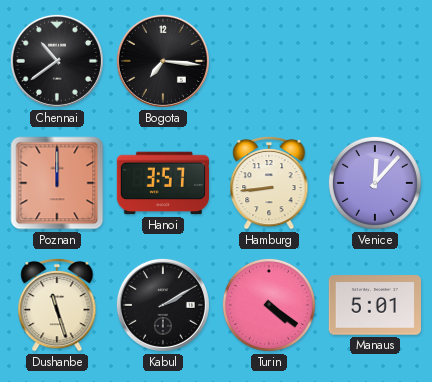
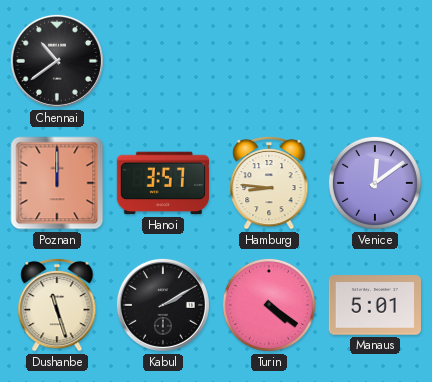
Bogota: 7:16 -> none (163, 61)
Hamburg: 8:44 -> 8:46 (269, 183)
Venice: 12:07 -> 12:09 (375, 183)
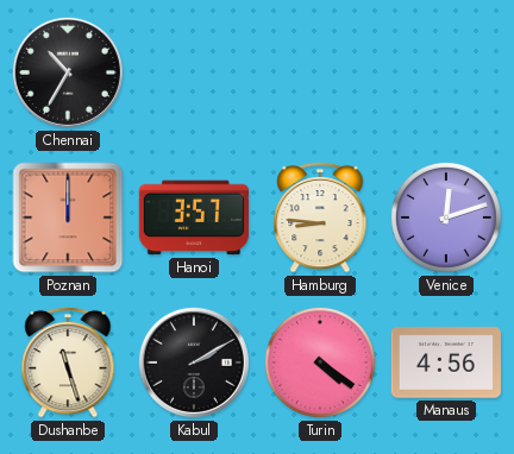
Chennai: 10:39 -> 10:35 (68, 72)
Venice: 12:09 -> 12:12 (446, 217)
Manaus: 5:01 -> 4:56 (446, 362)
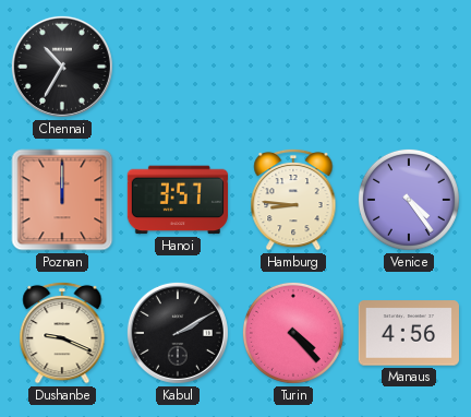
Venice: 12:12 -> 4:24 (409, 200)
Dushanbe: 11:27 -> 9:19 (62, 333)
Turin: 4:21 -> 4:23 (293, 333)
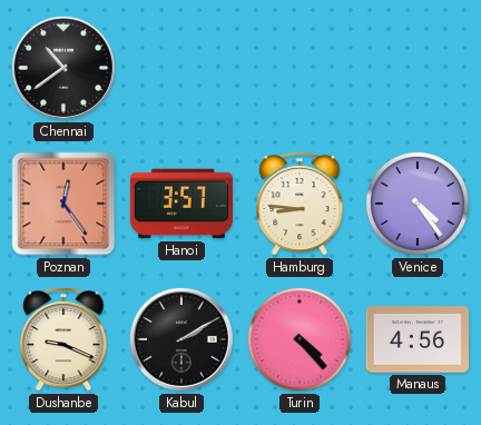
Chennai: 10:35 -> 10:39 (63, 68)
Poznan: 12:00 -> 12:24 (63, 204)
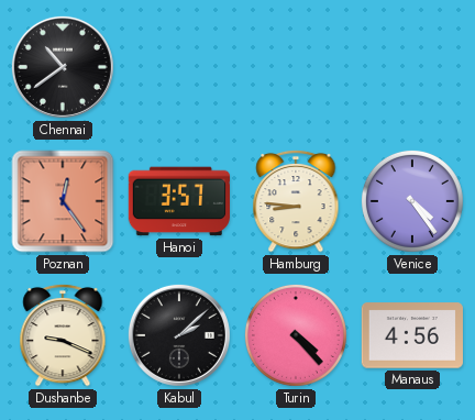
Kabul: 2:10 -> 2:08 (179, 335)
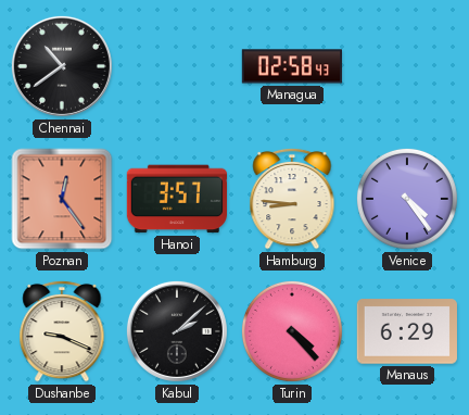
Managua: none -> 02:58 (291, 66)
Manaus: 4:56 -> 6:29 (407, 331)
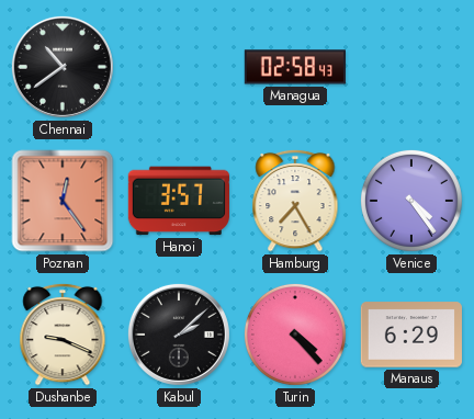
Hamburg: 8:46 -> 7:25 (295, 201)
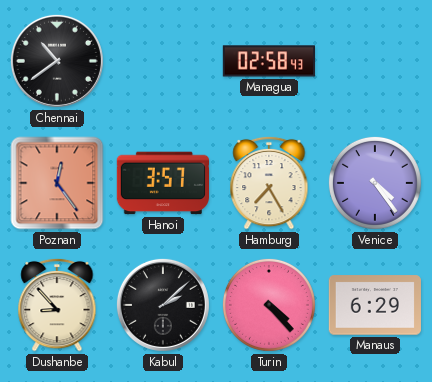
Dushanbe: 9:19 -> 8:53 (57, 305)
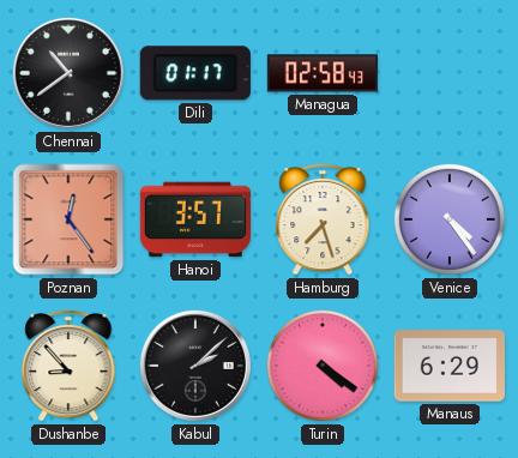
Dili: none -> 01:17 (195, 73)
Hamburg: 7:25 -> 7:27 (323, 219)
Turin: 4:23 -> 4:21 (323, 366)
